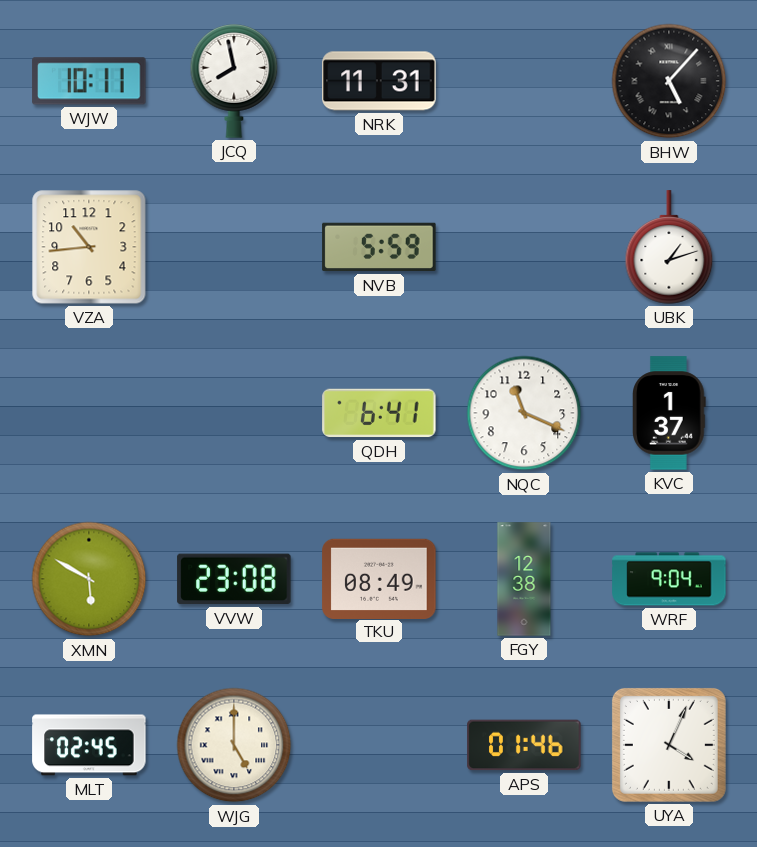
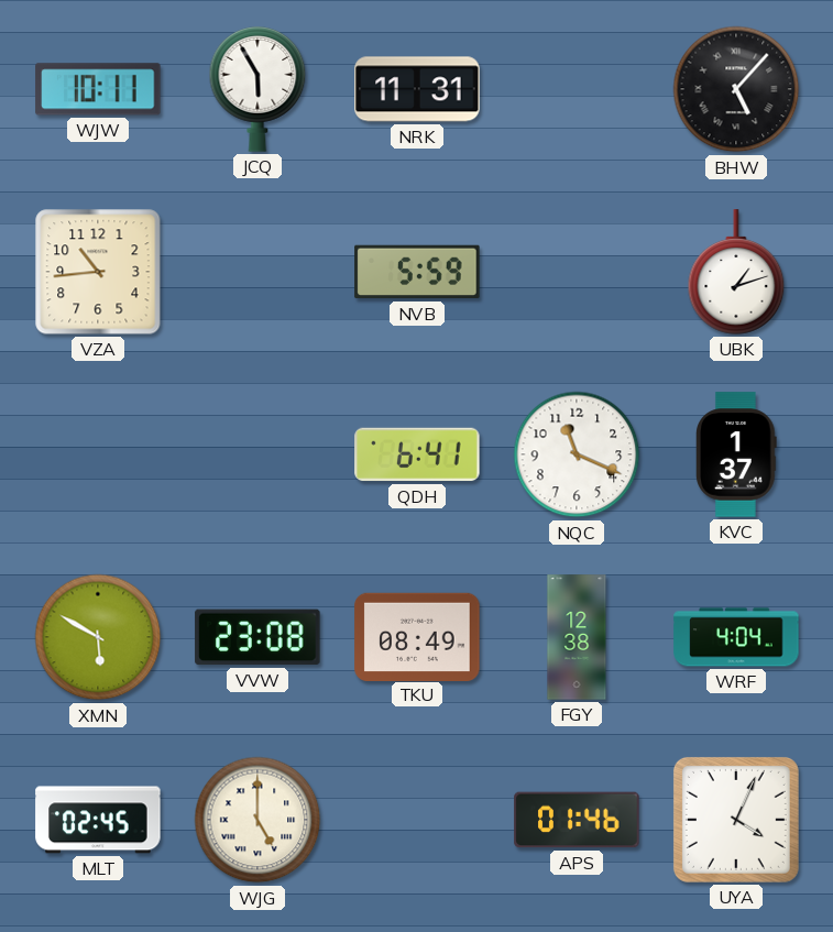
JCQ: 7:58 -> 5:55 (257, 89)
WRF: 9:04 -> 4:04 (736, 637)
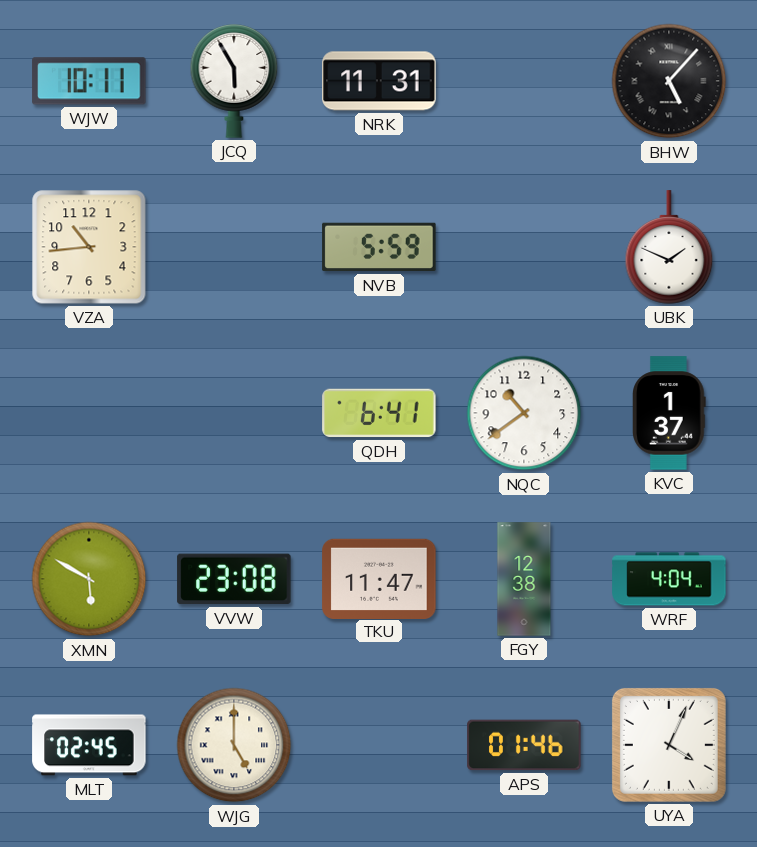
UBK: 1:12 -> 1:49 (669, 247)
NQC: 11:19 -> 10:39 (524, 413)
TKU: 08:49 -> 11:47 (379, 578)
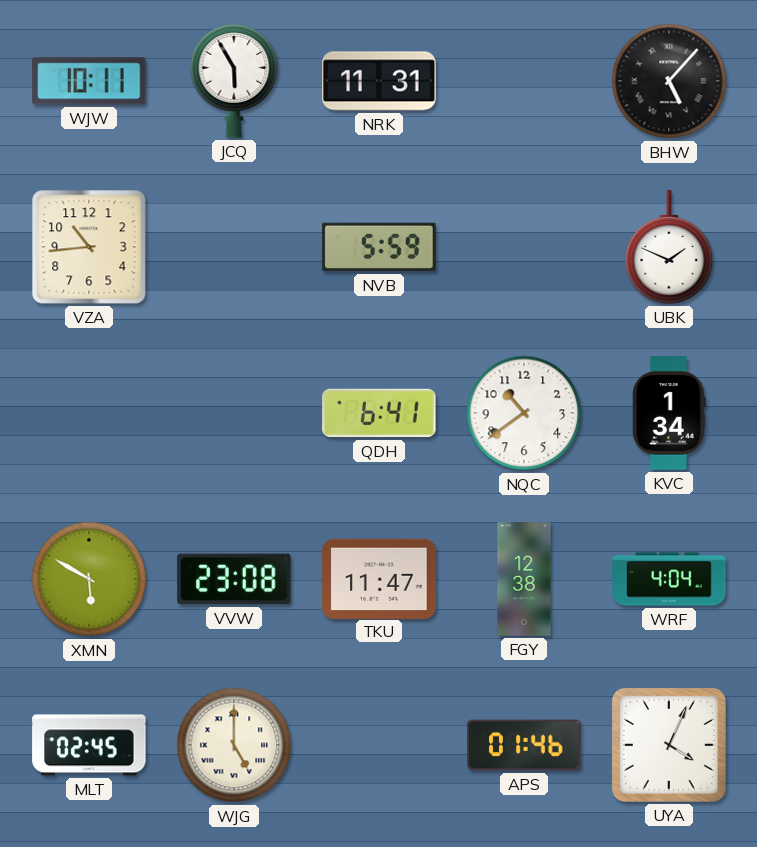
KVC: 1:37 -> 1:34 (670, 413)
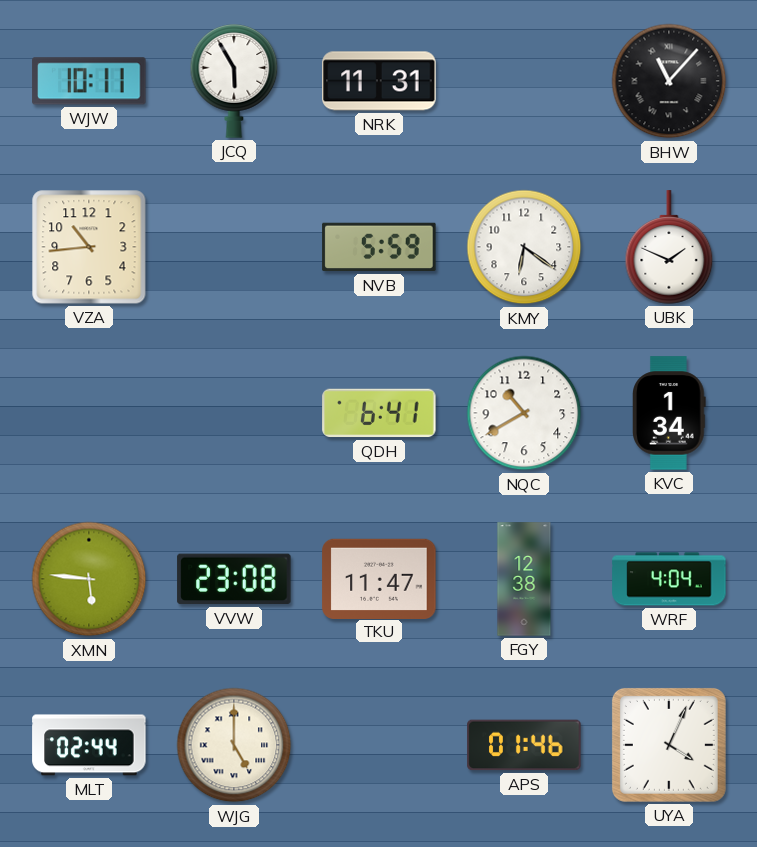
BHW: 5:07 -> 11:07 (669, 81)
KMY: none -> 6:21 (524, 247)
NQC: 10:39 -> 10:40 (524, 413)
XMN: 5:50 -> 5:46 (89, 579)
MLT: 02:45 -> 02:44 (89, 745)
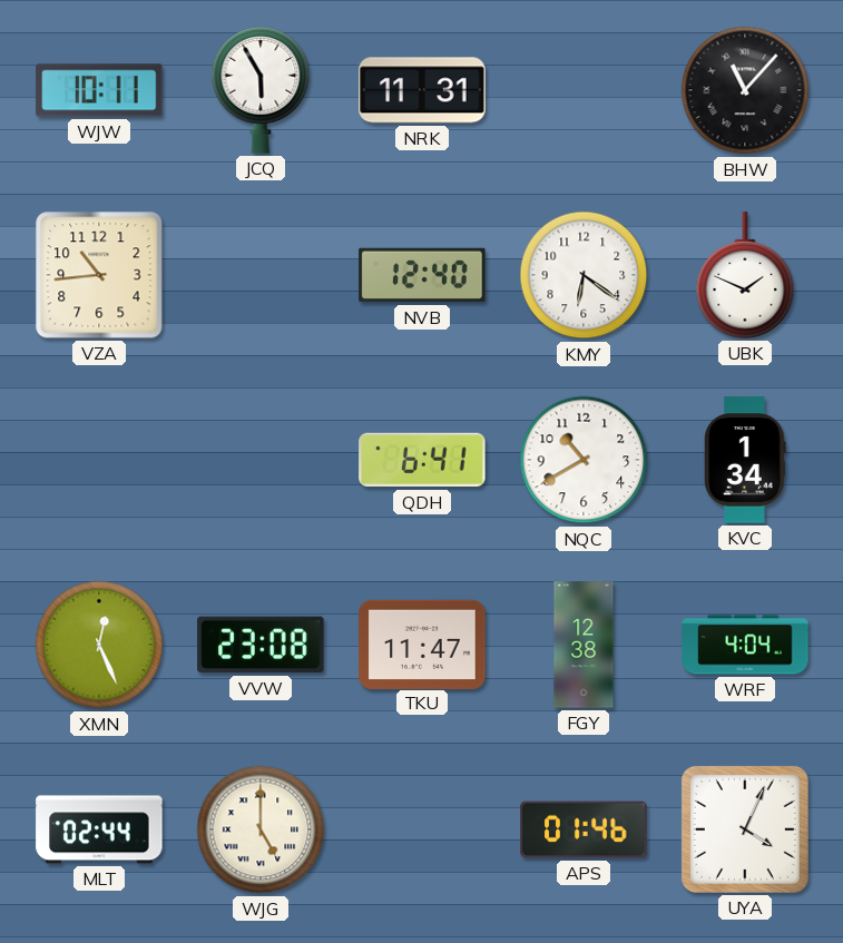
NVB: 5:59 -> 12:40 (422, 275)
XMN: 5:46 -> 12:26 (99, 645)
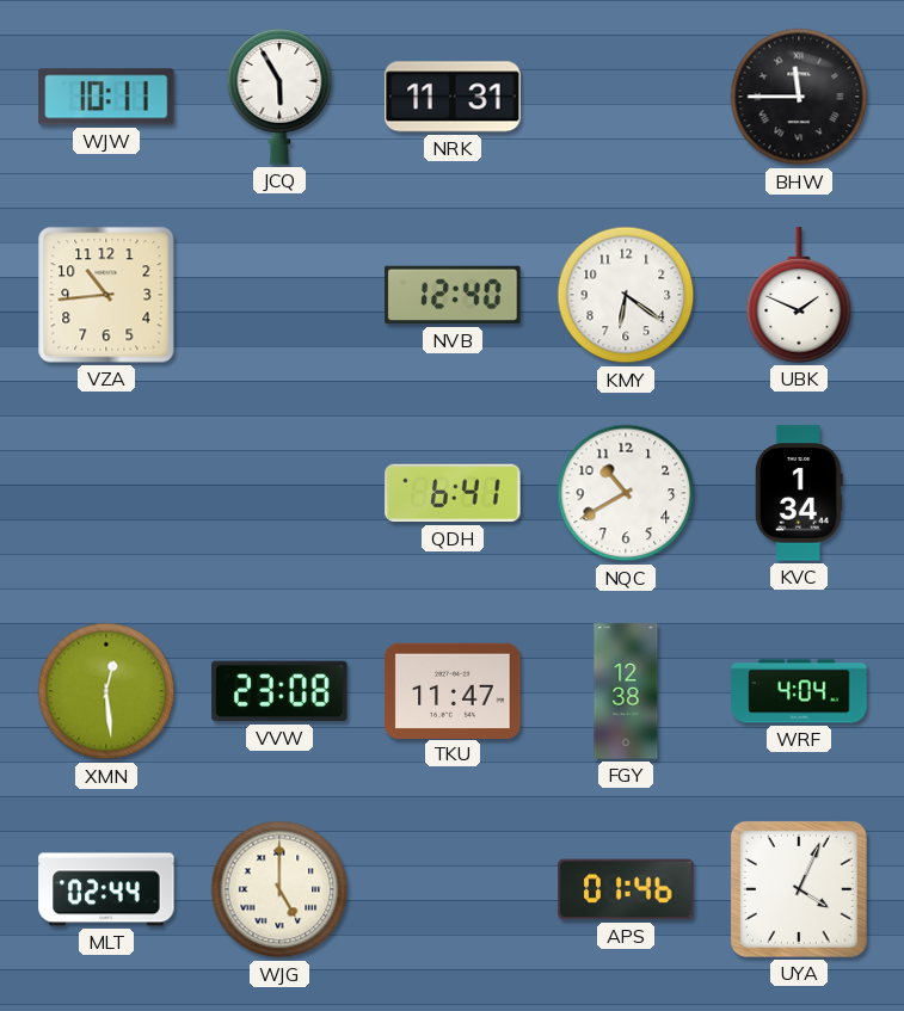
BHW: 11:07 -> 11:45 (799, 97)
XMN: 12:26 -> 12:29 (106, 691)
